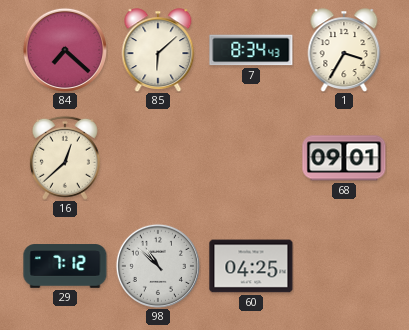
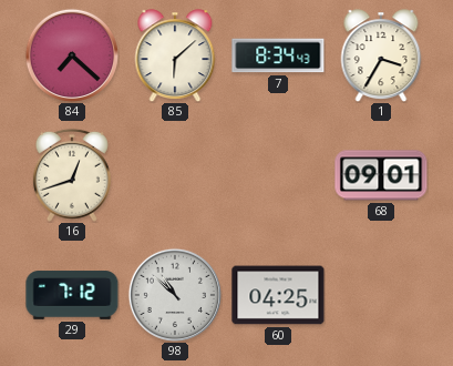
16: 12:38 -> 12:42 (72, 175)
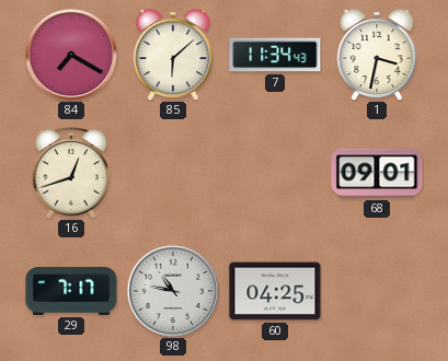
84: 7:22 -> 7:20 (71, 55)
7: 8:34 -> 11:34 (275, 55)
1: 3:35 -> 3:32 (377, 55)
29: 7:12 -> 7:17 (71, 291)
98: 10:52 -> 10:47 (173, 291)
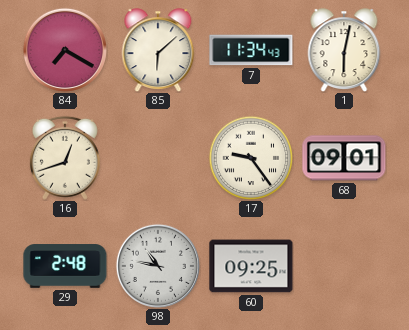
1: 3:32 -> 6:02 (344, 50)
17: none -> 9:24 (251, 158)
29: 7:17 -> 2:48 (65, 266)
60: 04:25 -> 09:25 (251, 266)
